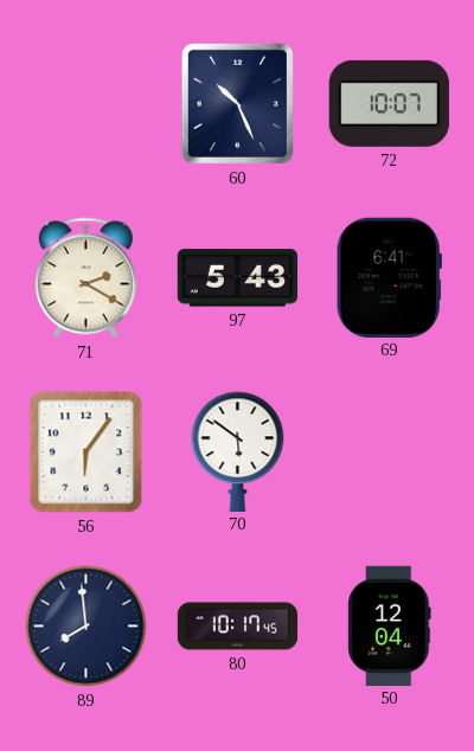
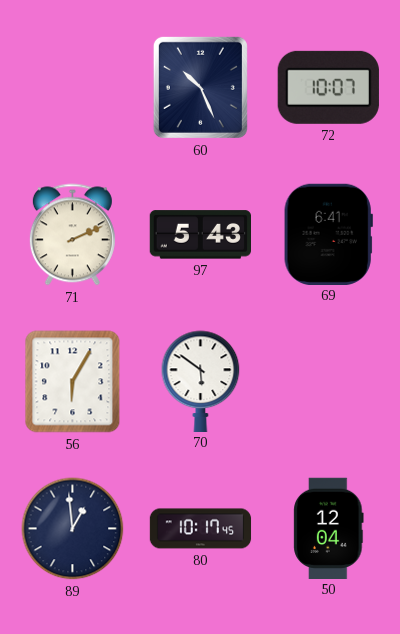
71: 2:20 -> 2:11 (72, 235)
56: 6:06 -> 6:05 (73, 382)
89: 7:59 -> 12:59 (73, 529)
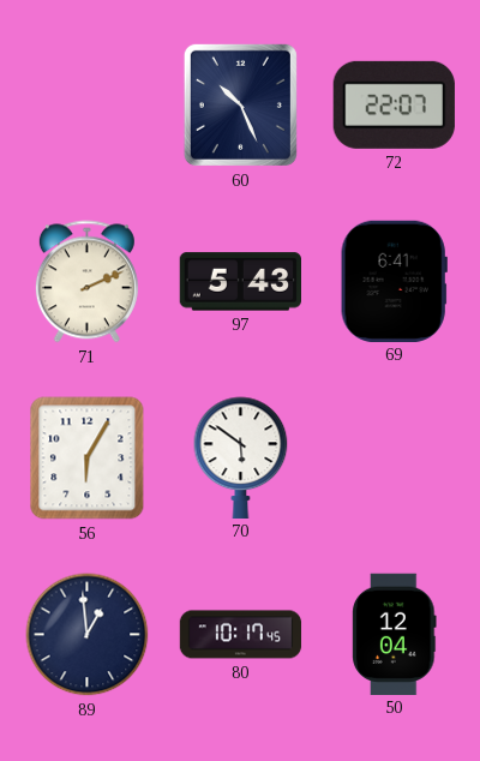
72: 10:07 -> 22:07 (394, 104)
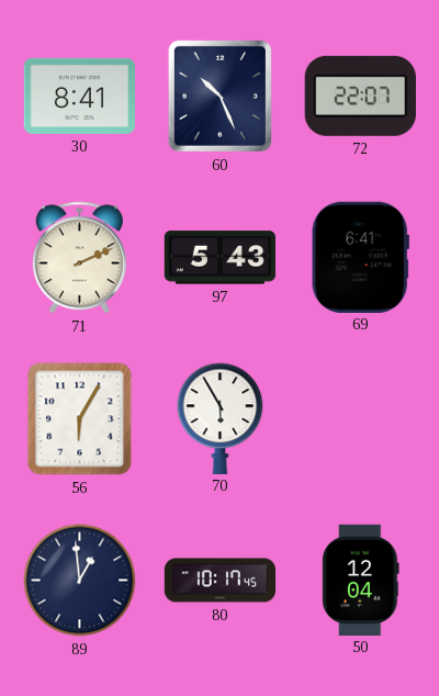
30: none -> 8:41 (79, 96)
70: 5:51 -> 5:55 (221, 418)
